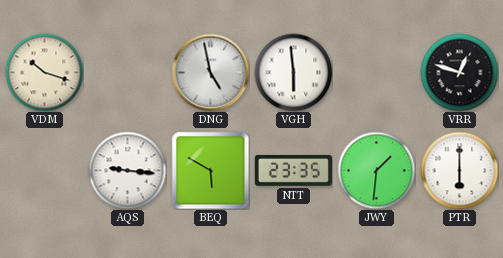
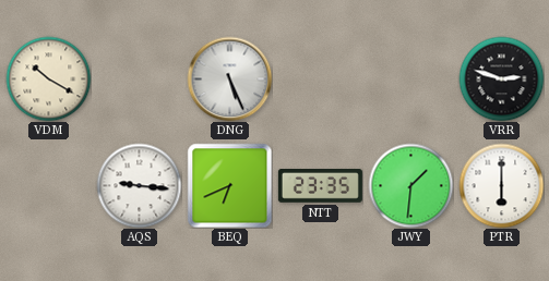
VDM: 10:18 -> 10:20 (48, 78)
DNG: 4:58 -> 5:26 (229, 78)
VGH: 5:59 -> none (293, 72)
VRR: 12:48 -> 2:48 (501, 78)
BEQ: 5:50 -> 6:41 (229, 185)
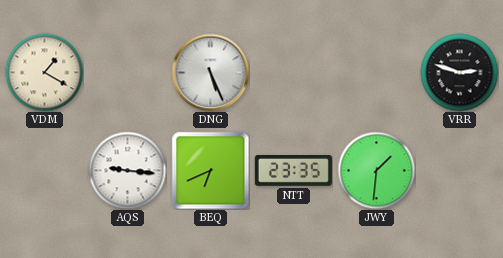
VDM: 10:20 -> 1:20 (44, 72)
PTR: 6:00 -> none (501, 185)
